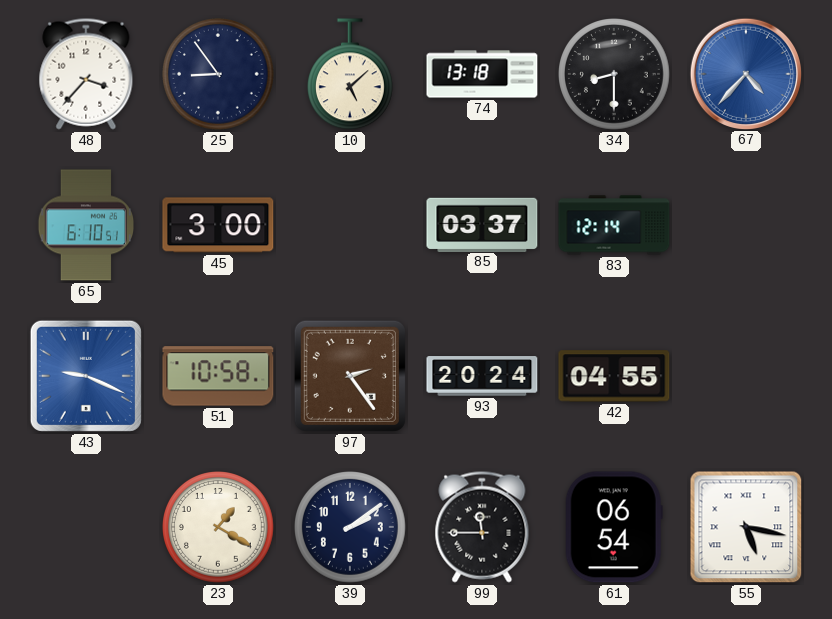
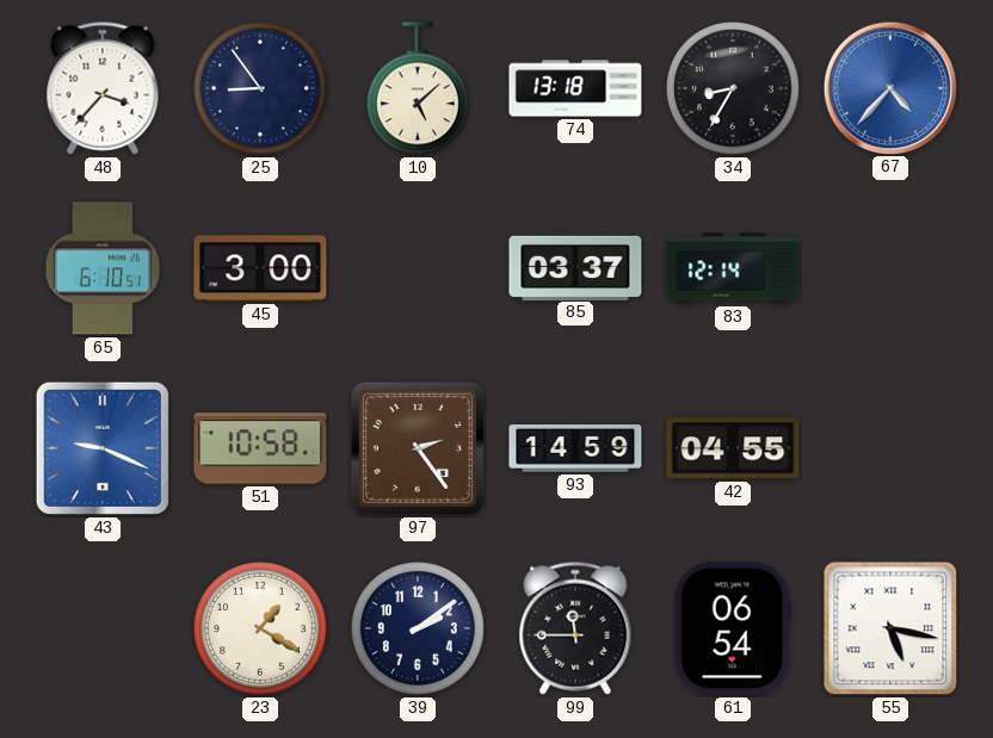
34: 8:30 -> 8:35 (734, 89)
93: 20:24 -> 14:59 (575, 448)
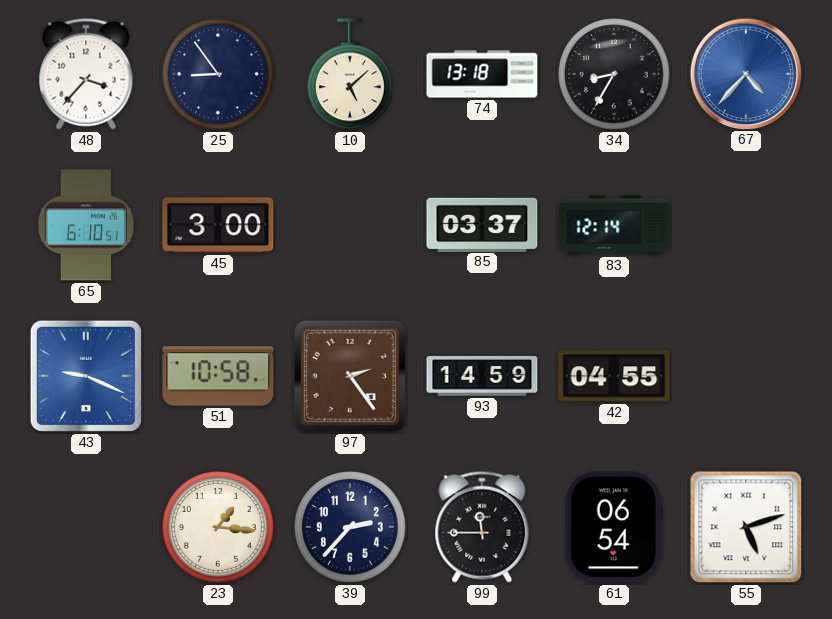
23: 1:20 -> 1:16 (219, 528)
39: 2:09 -> 2:37 (351, 528)
55: 5:17 -> 5:12 (746, 527)
